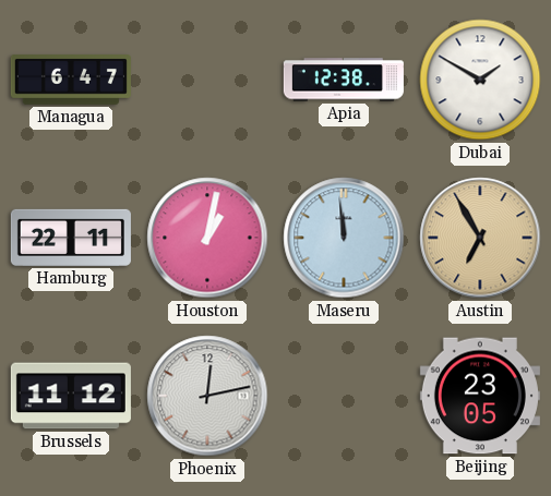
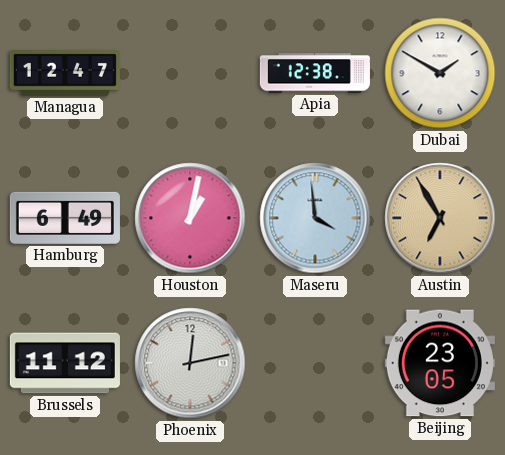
Managua: 6:47 -> 12:47 (65, 73)
Hamburg: 22:11 -> 6:49 (65, 218)
Maseru: 11:59 -> 3:59 (315, 218)
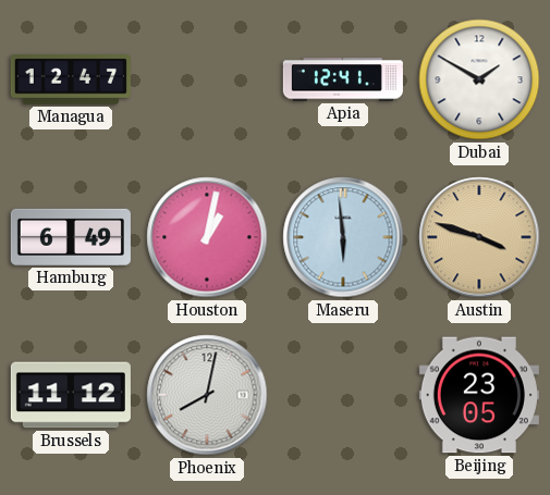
Apia: 12:38 -> 12:41 (343, 79)
Maseru: 3:59 -> 5:59 (343, 237)
Austin: 6:55 -> 3:48 (479, 237)
Phoenix: 12:13 -> 8:02 (207, 395)
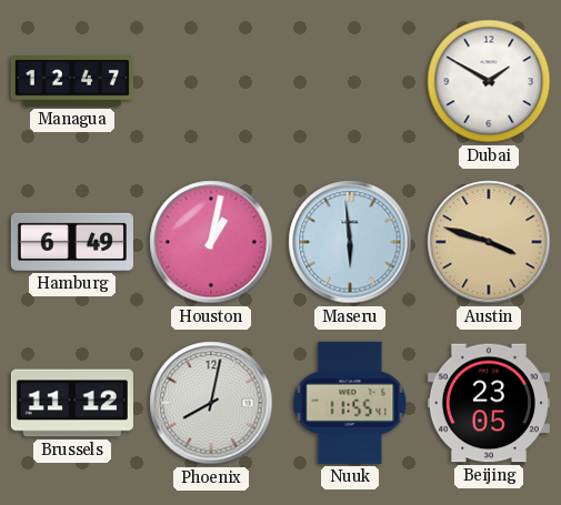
Apia: 12:41 -> none (343, 79)
Nuuk: none -> 11:55 (350, 403)
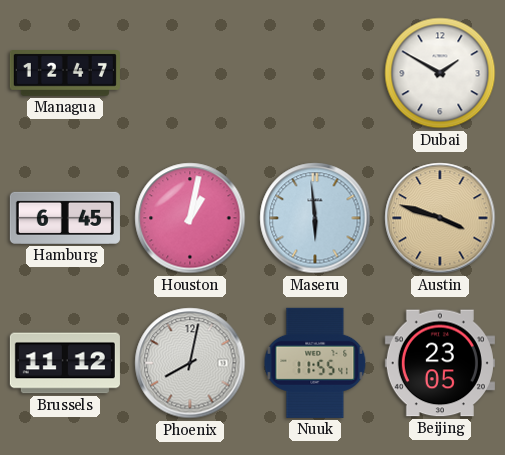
Hamburg: 6:49 -> 6:45 (65, 218)
